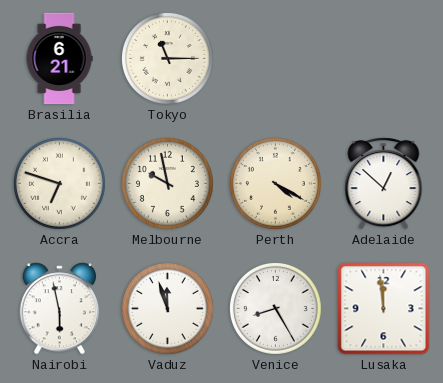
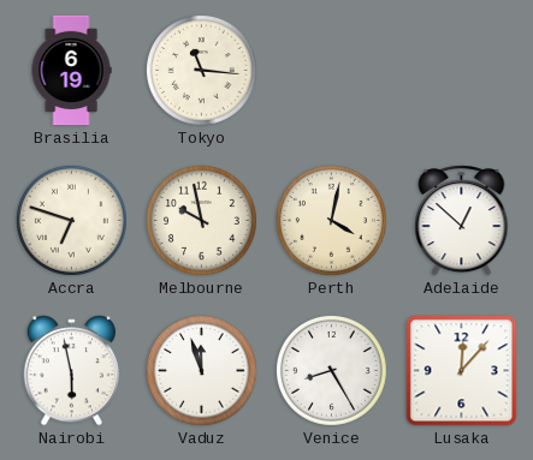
Brasilia: 6:21 -> 6:19 (71, 71)
Tokyo: 11:15 -> 11:16 (201, 70)
Perth: 4:20 -> 4:02 (331, 220)
Lusaka: 11:59 -> 12:07 (462, 371)
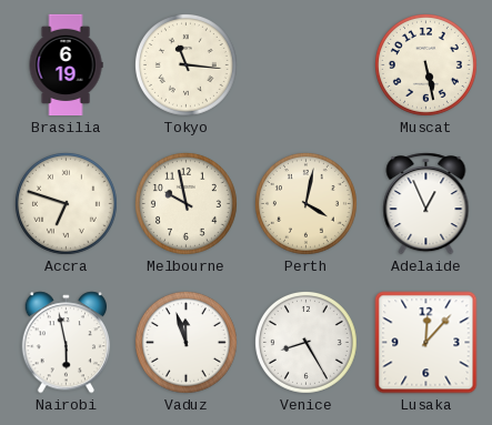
Muscat: none -> 5:28 (425, 64)
Adelaide: 12:52 -> 12:56 (426, 204)
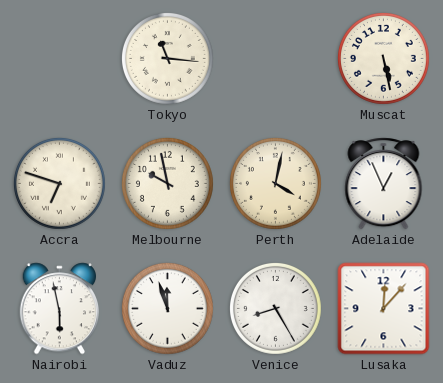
Brasilia: 6:19 -> none (66, 65)
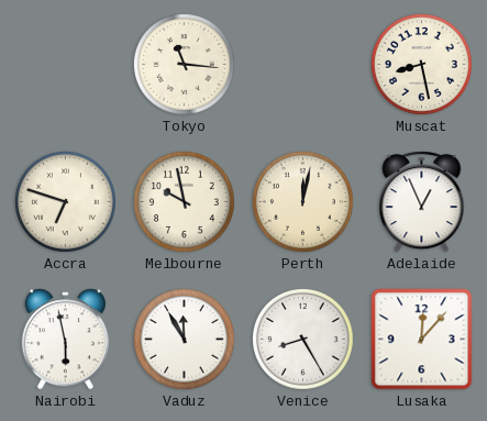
Muscat: 5:28 -> 8:28 (421, 64)
Perth: 4:02 -> 12:02 (302, 201)
Vaduz: 11:57 -> 11:55 (184, 339)
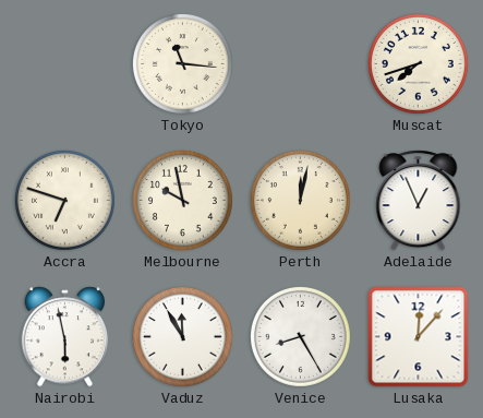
Muscat: 8:28 -> 7:42 (418, 63)
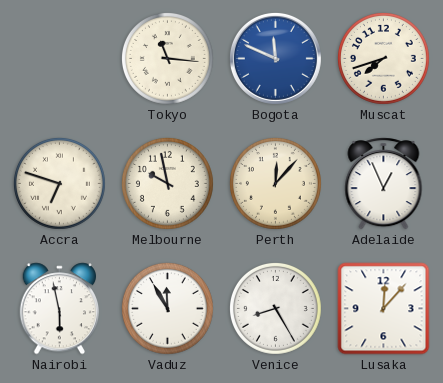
Bogota: none -> 11:49 (275, 58)
Perth: 12:02 -> 12:07 (275, 183)
